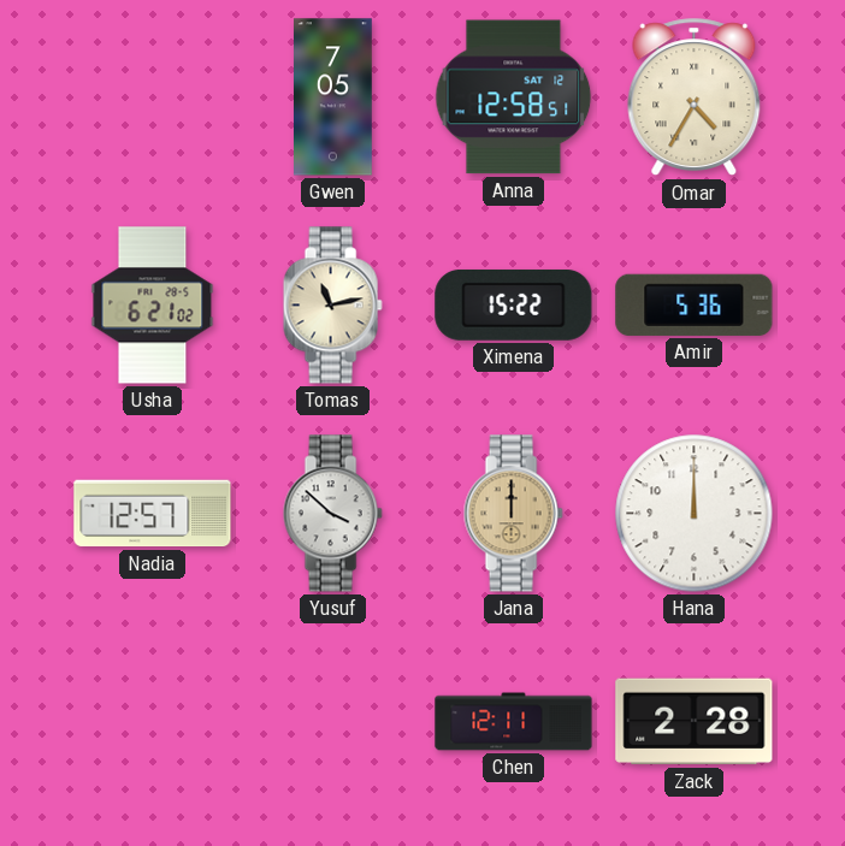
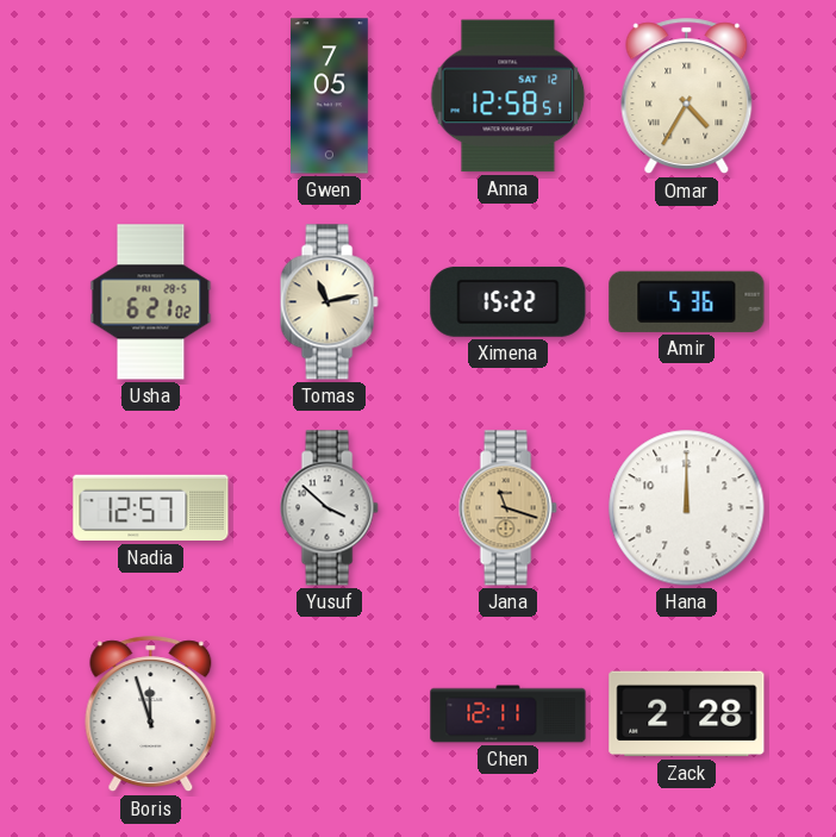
Jana: 12:00 -> 11:18 (507, 508)
Boris: none -> 11:57 (151, 714)
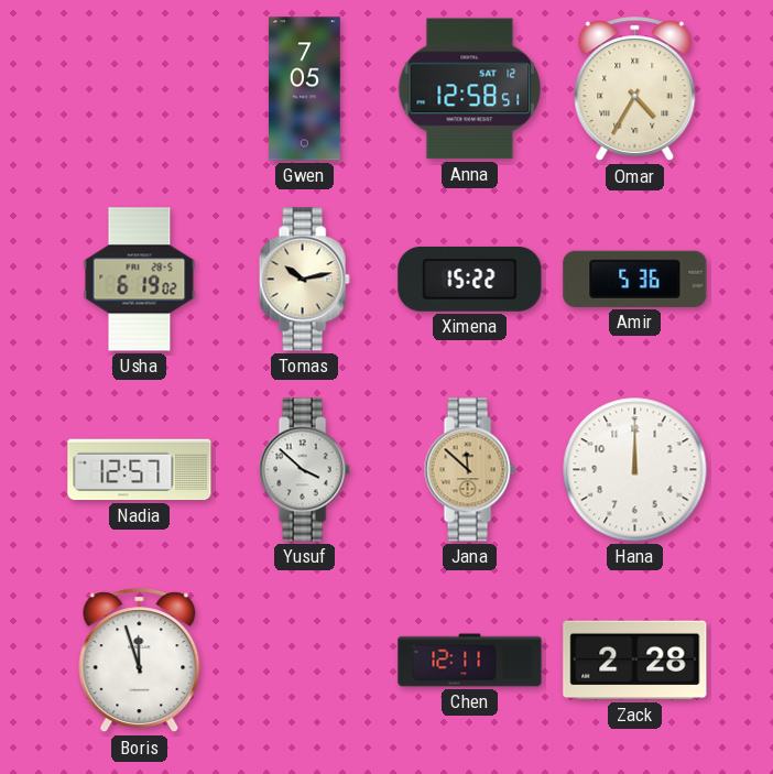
Usha: 6:21 -> 6:19 (140, 280)
Tomas: 11:13 -> 10:13 (304, 280)
Jana: 11:18 -> 11:52 (469, 470)
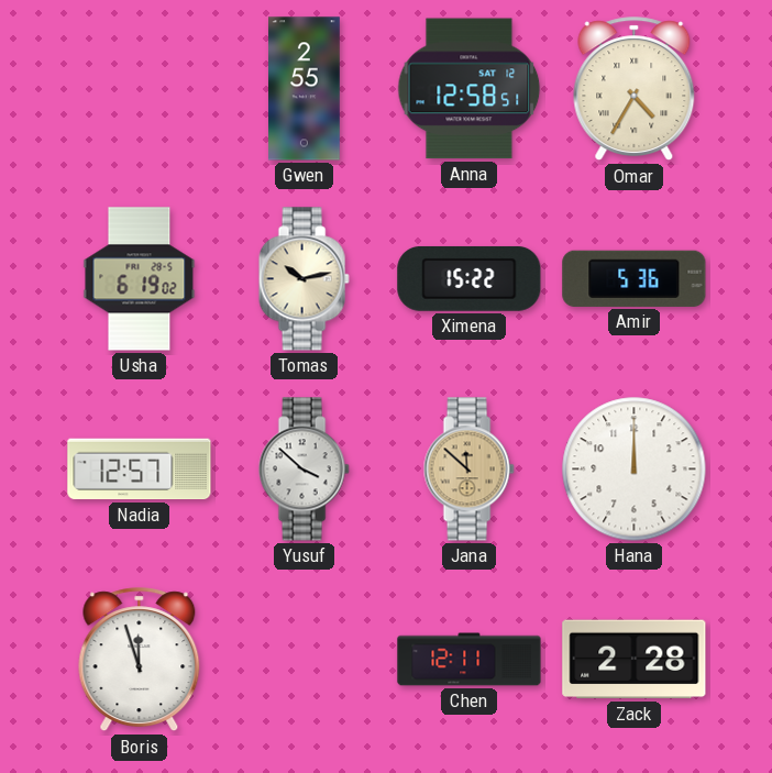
Gwen: 7:05 -> 2:55 (305, 89)
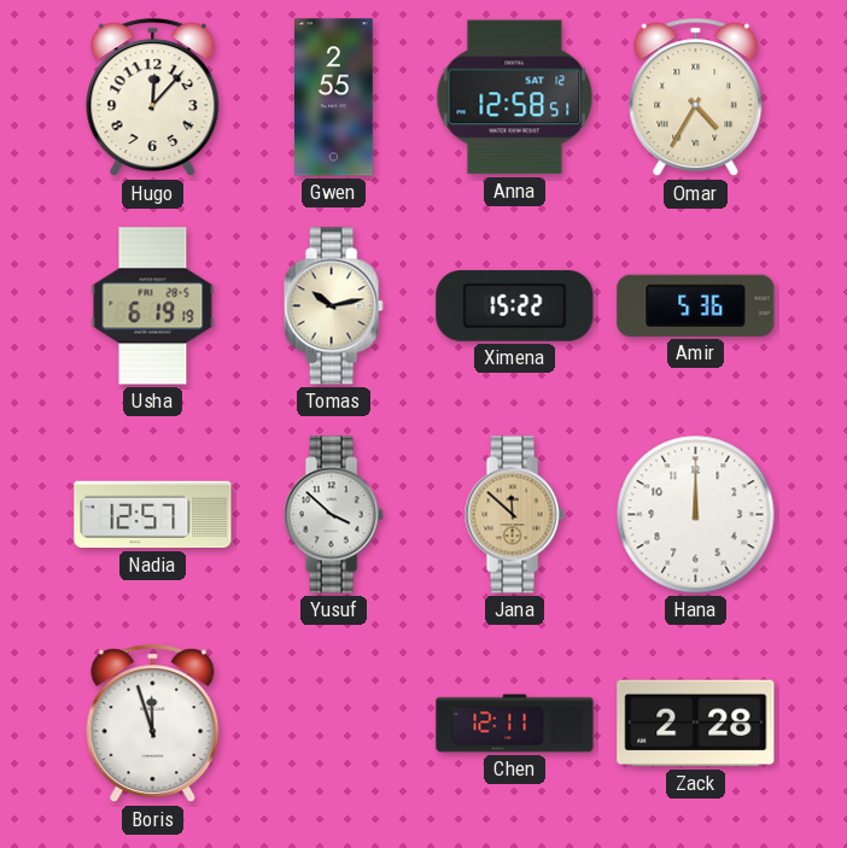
Hugo: none -> 12:07 (153, 98)
Usha: 6:19:02 -> 6:19:19 (153, 306)
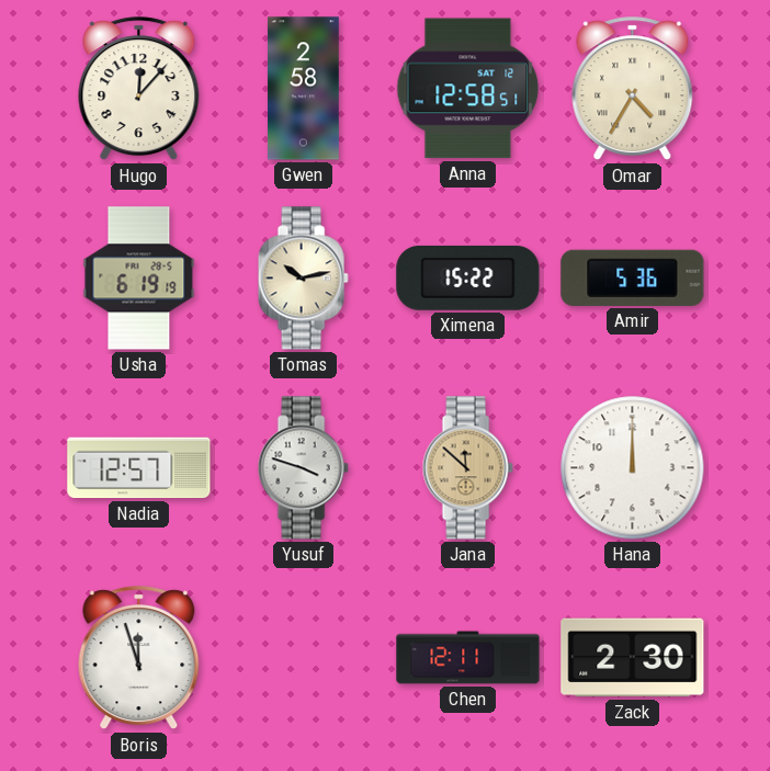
Gwen: 2:55 -> 2:58 (304, 89)
Yusuf: 3:52 -> 3:48 (303, 468)
Zack: 2:28 -> 2:30 (633, 658)
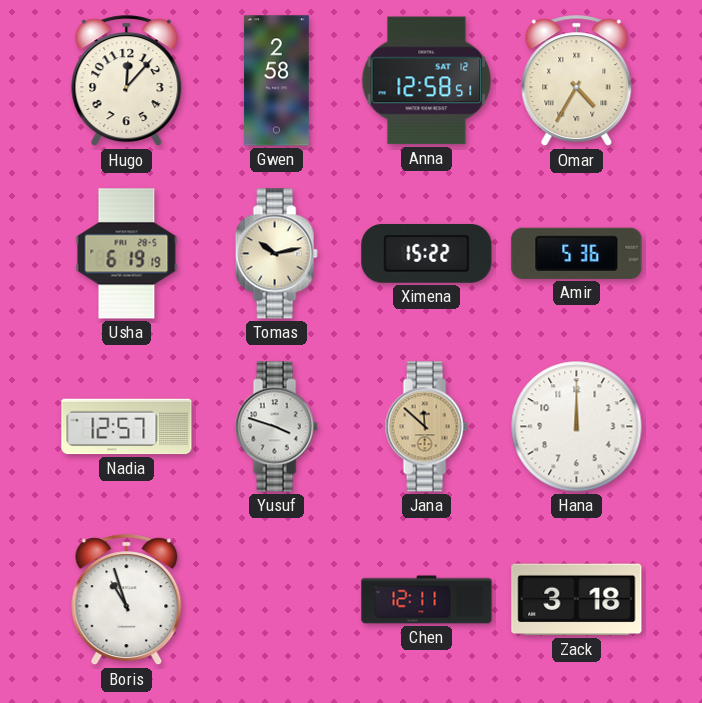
Boris: 11:57 -> 10:57 (127, 600)
Zack: 2:30 -> 3:18 (577, 600)
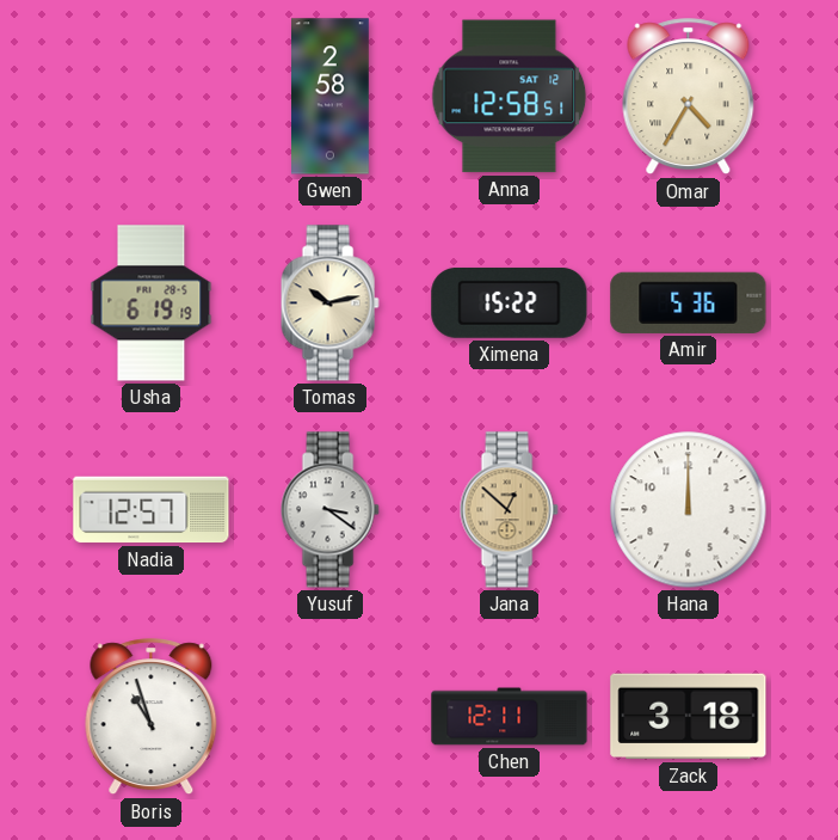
Hugo: 12:07 -> none (127, 81)
Yusuf: 3:48 -> 3:21 (329, 510)
Jana: 11:52 -> 12:52 (509, 510)
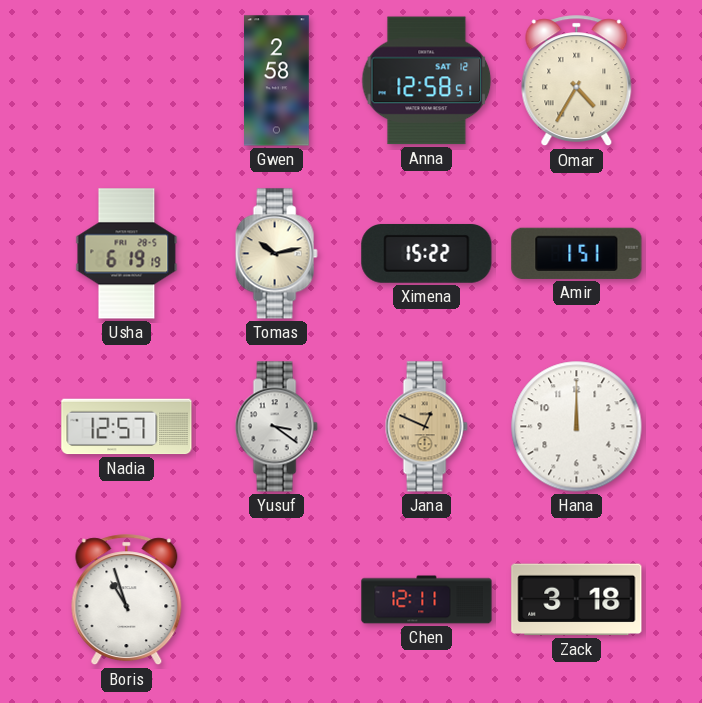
Amir: 5:36 -> 1:51 (577, 253)
Jana: 12:52 -> 12:49 (426, 427)
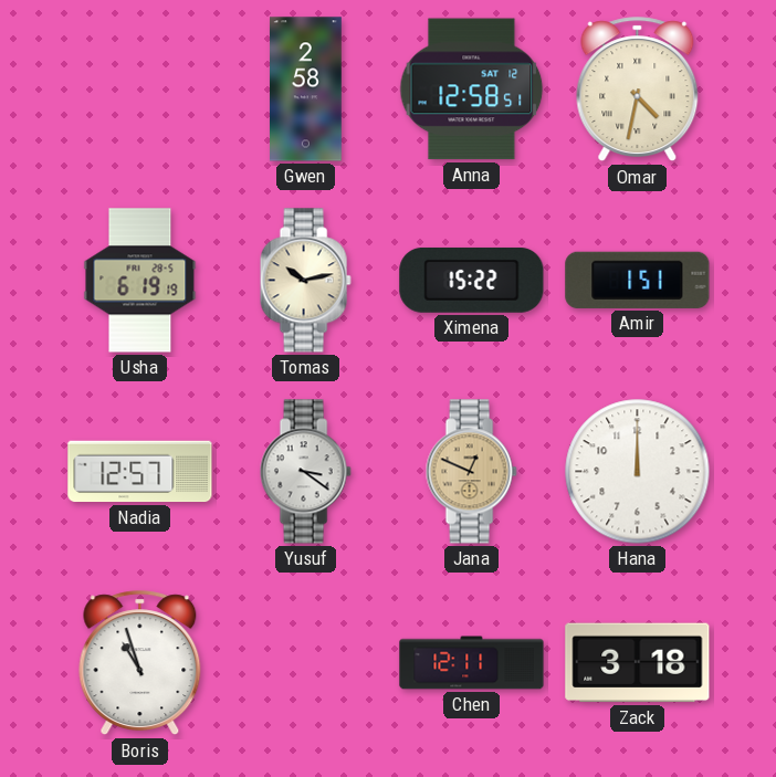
Omar: 4:35 -> 4:32 (638, 90)
